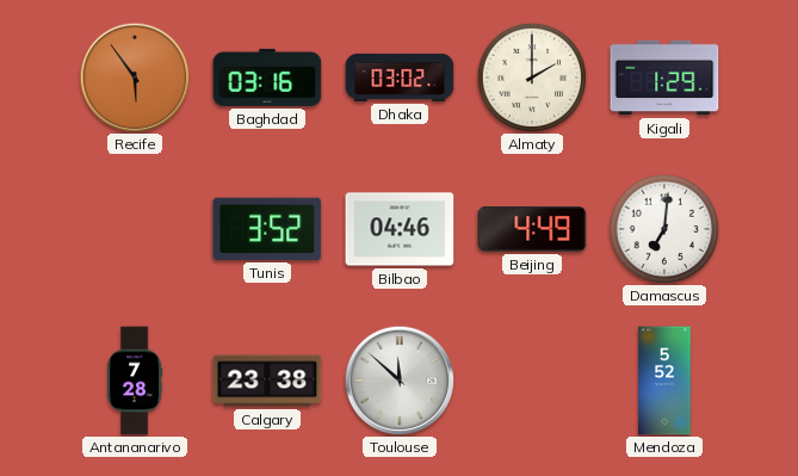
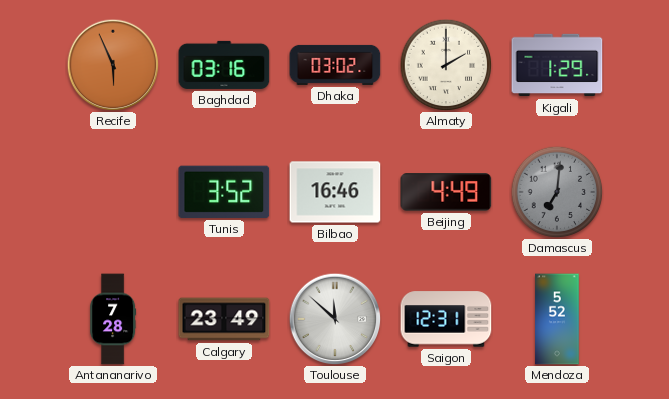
Recife: 5:54 -> 5:56 (113, 65)
Bilbao: 04:46 -> 16:46 (335, 192)
Damascus dial: white -> grey (557, 192)
Calgary: 23:38 -> 23:49 (224, 319)
Saigon: none -> 12:31 (446, 319)
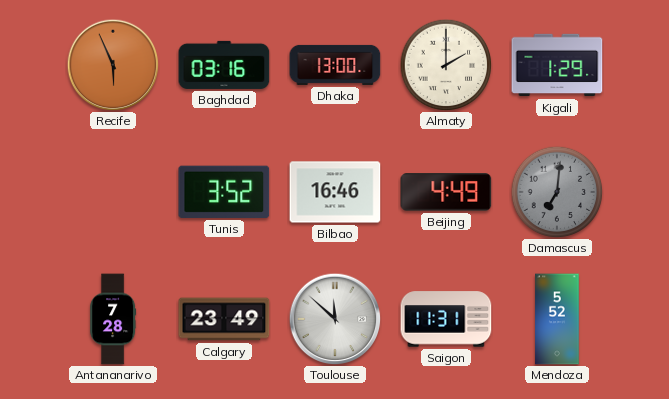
Dhaka: 03:02 -> 13:00 (335, 65)
Saigon: 12:31 -> 11:31 (446, 319)
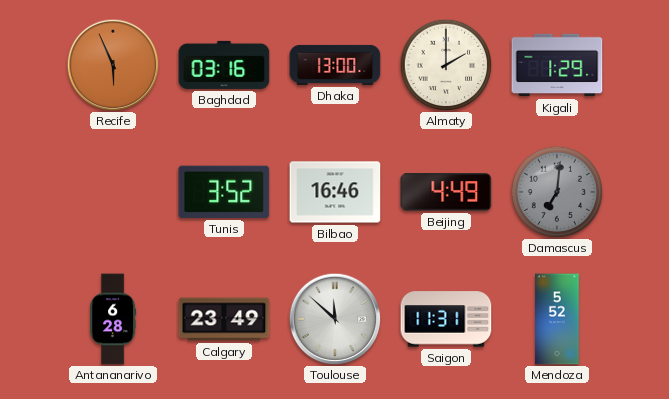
Antananarivo: 7:28 -> 6:28 (113, 319)
